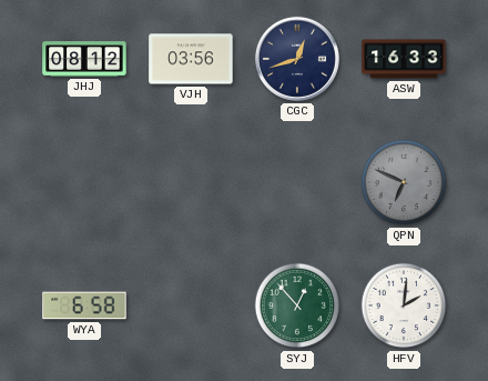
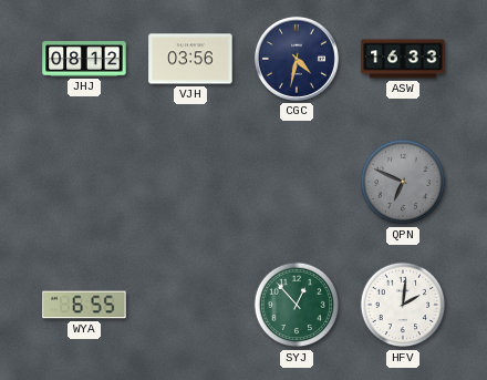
CGC: 12:42 -> 4:32 (297, 59)
WYA: 6:58 -> 6:55 (84, 305)
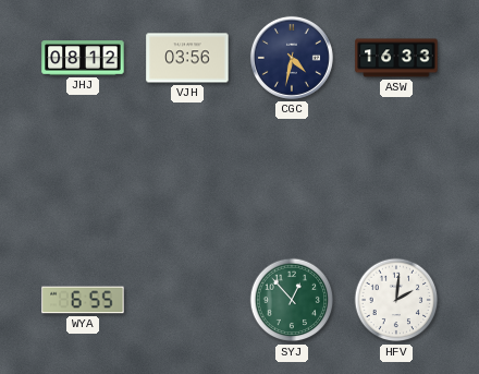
QPN: 6:49 -> none (403, 182)
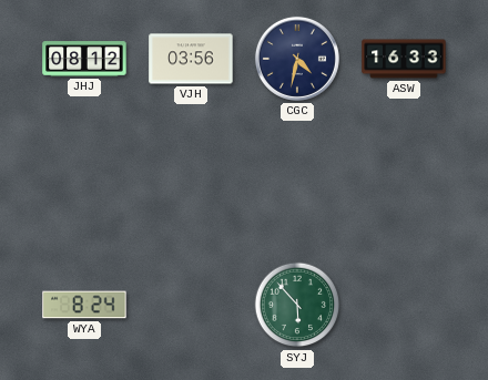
WYA: 6:55 -> 8:24 (84, 305)
SYJ: 12:53 -> 5:53 (297, 305)
HFV: 2:01 -> none (396, 300)
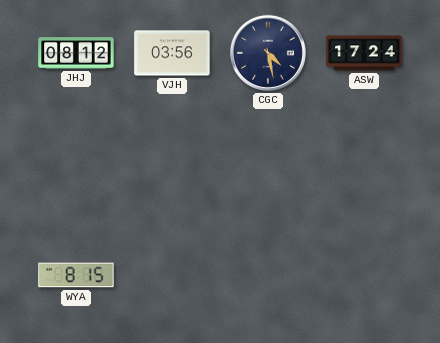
CGC: 4:32 -> 4:28 (268, 53)
ASW: 16:33 -> 17:24 (364, 53)
WYA: 8:24 -> 8:15 (76, 275)
SYJ: 5:53 -> none (297, 305)
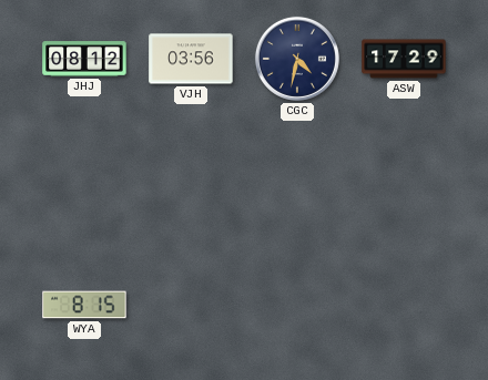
CGC: 4:28 -> 4:32 (297, 59)
ASW: 17:24 -> 17:29 (404, 59)
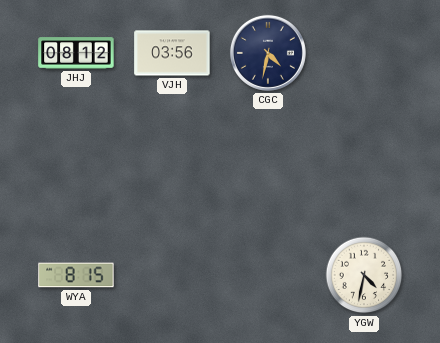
ASW: 17:29 -> none (404, 59)
YGW: none -> 4:32 (364, 275)
